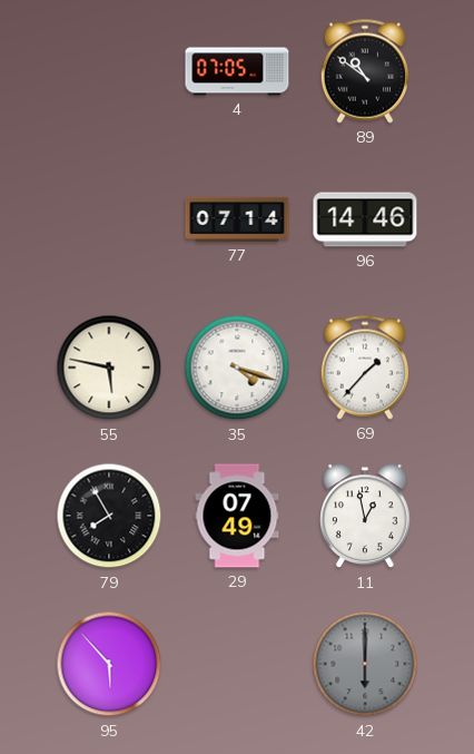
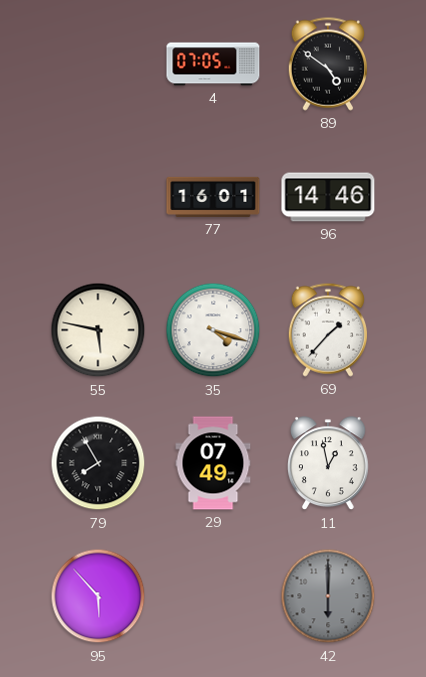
89: 10:51 -> 4:51 (327, 64)
77: 07:14 -> 16:01 (213, 197)
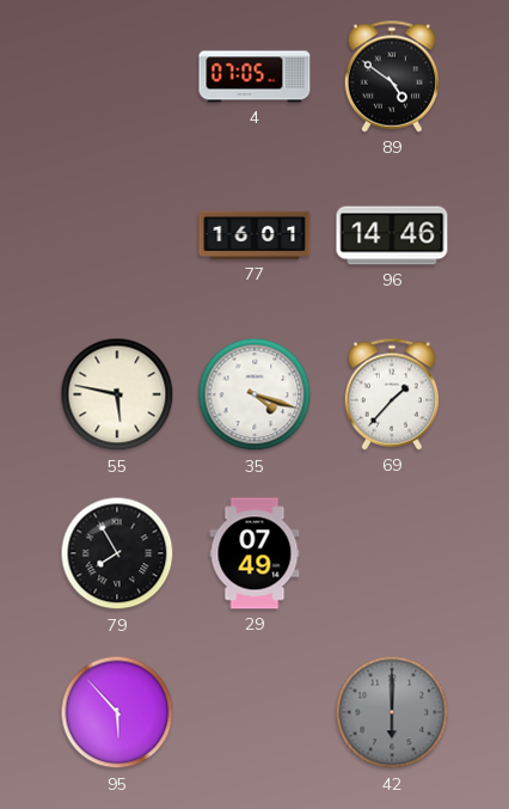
11: 12:58 -> none (329, 464)
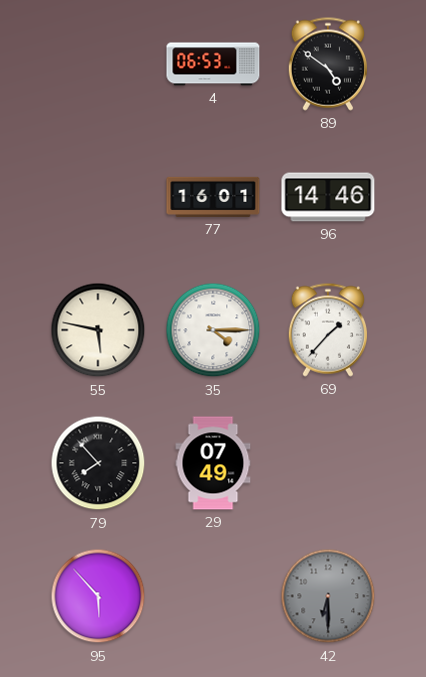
4: 07:05 -> 06:53 (213, 64)
35: 4:18 -> 4:15 (213, 330)
79: 7:55 -> 7:53 (98, 463)
42: 6:00 -> 6:30 (328, 596)
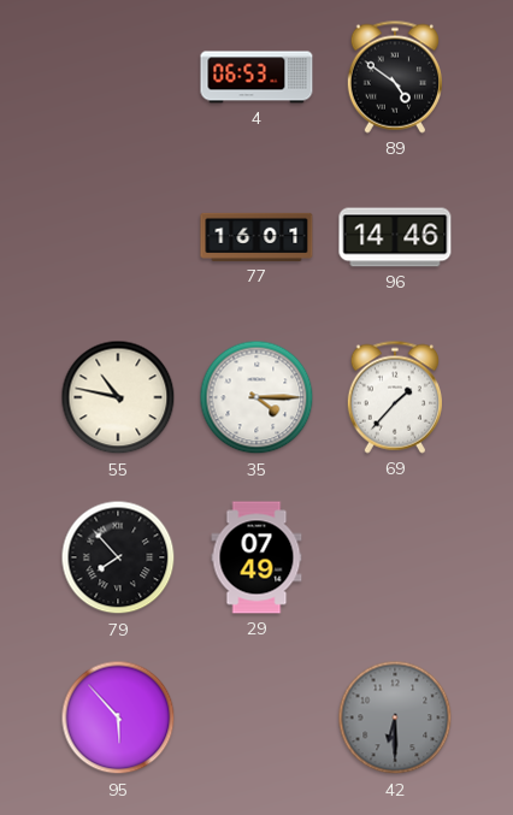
55: 5:47 -> 10:47 (118, 397)
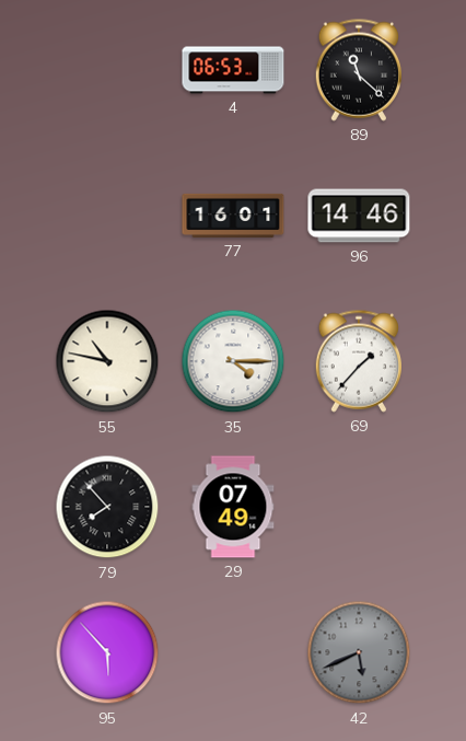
89: 4:51 -> 11:22 (358, 70)
42: 6:30 -> 5:41 (359, 652)
